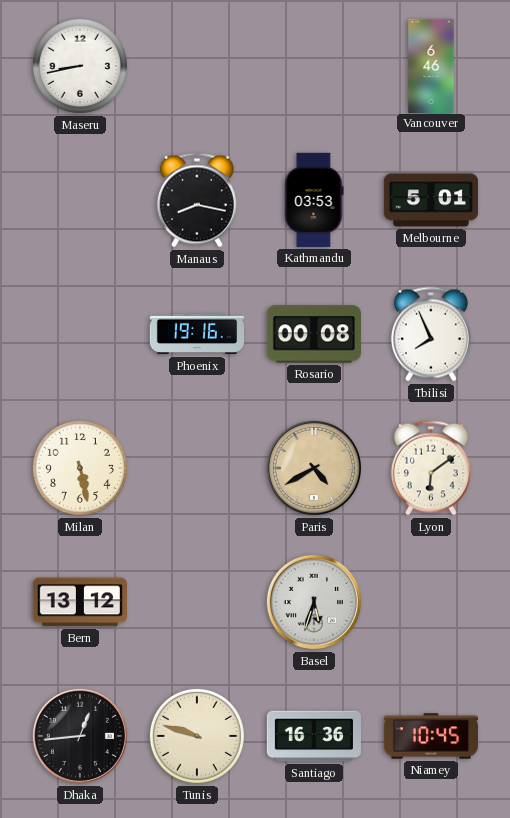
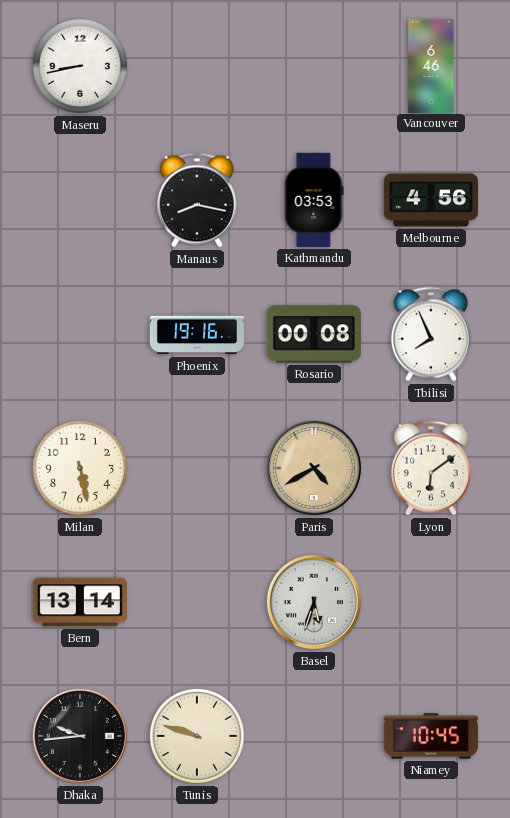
Melbourne: 5:01 -> 4:56 (430, 200)
Bern: 13:12 -> 13:14 (80, 602)
Dhaka: 12:44 -> 9:44 (80, 736)
Santiago: 16:36 -> none (314, 736)
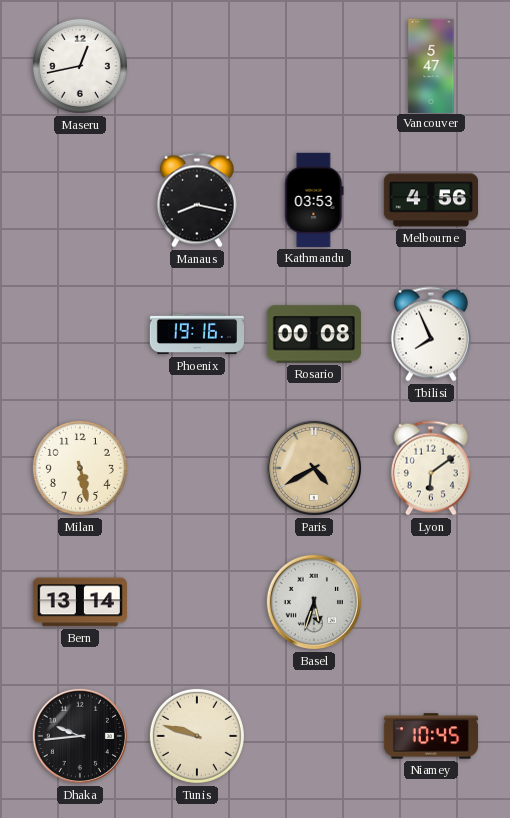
Maseru: 8:43 -> 12:43 (80, 66)
Vancouver: 6:46 -> 5:47 (431, 65)
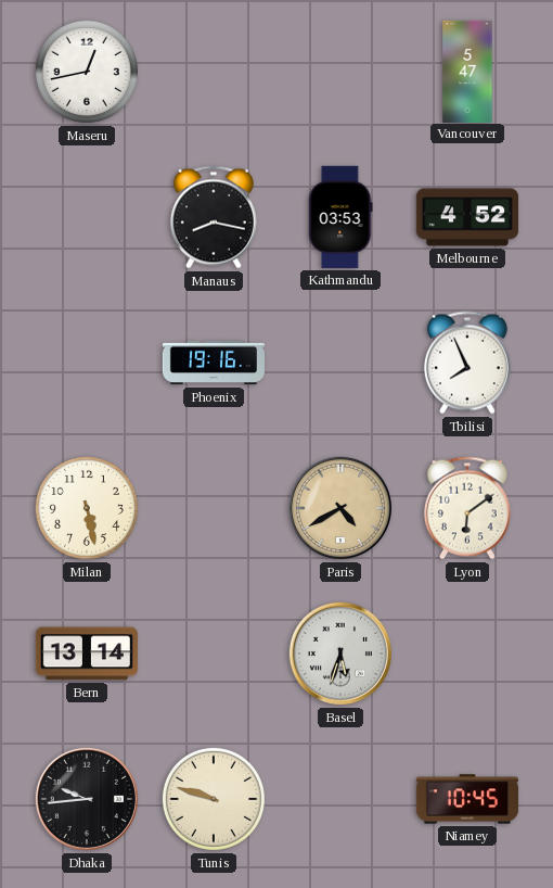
Melbourne: 4:56 -> 4:52 (466, 217)
Rosario: 00:08 -> none (314, 334)
